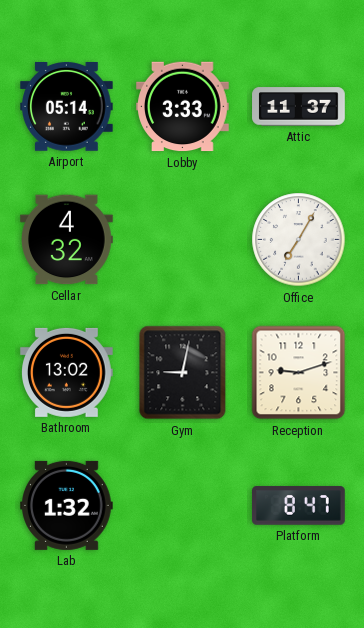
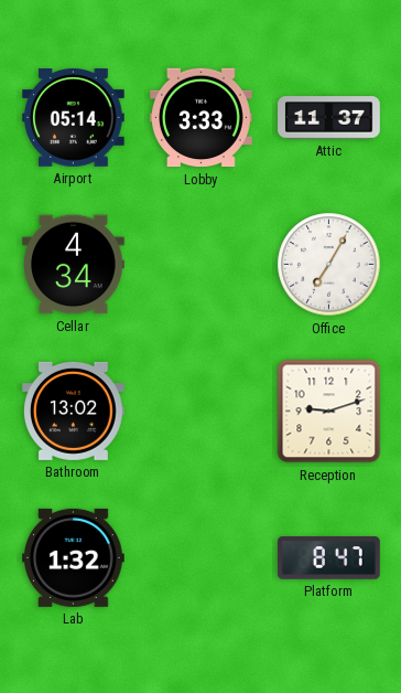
Cellar: 4:32 -> 4:34 (74, 265)
Gym: 9:02 -> none (183, 373)
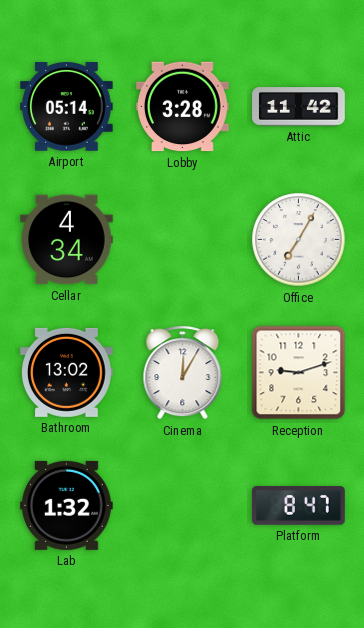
Lobby: 3:33 -> 3:28 (183, 107)
Attic: 11:37 -> 11:42 (299, 107)
Cinema: none -> 12:05 (183, 373)
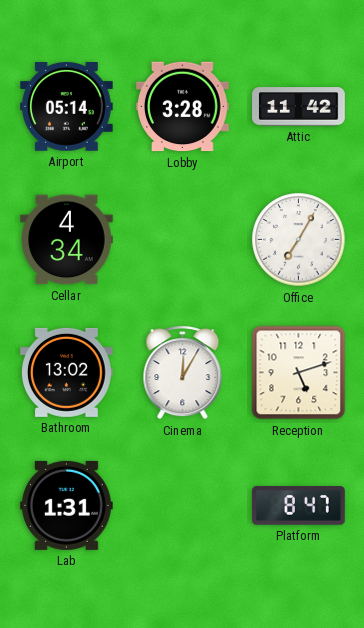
Reception: 9:12 -> 5:12 (299, 373)
Lab: 1:32 -> 1:31 (67, 505)
